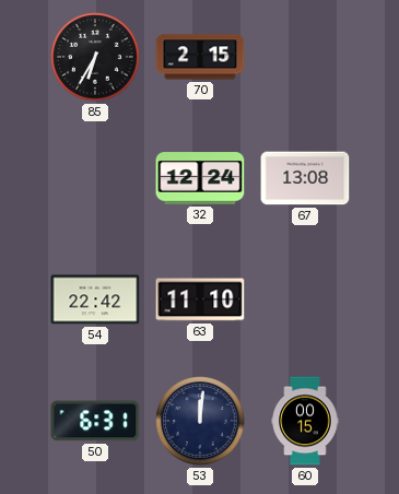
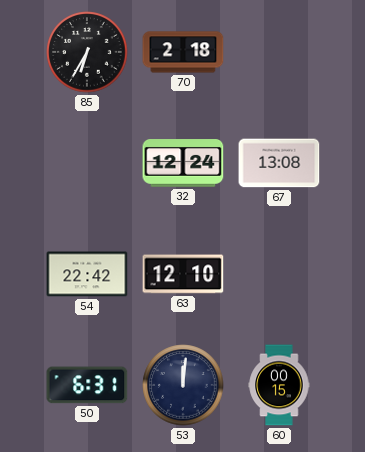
70: 2:15 -> 2:18 (183, 52)
63: 11:10 -> 12:10 (183, 274)
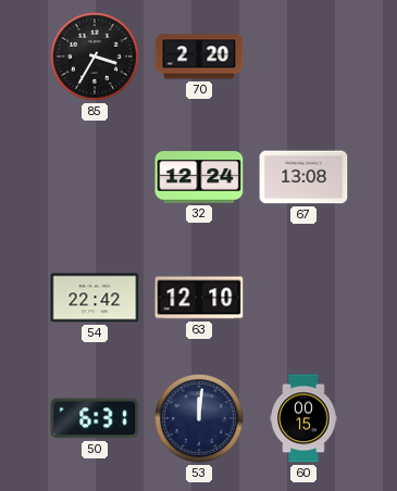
85: 6:35 -> 3:35 (95, 56)
70: 2:18 -> 2:20 (199, 56)
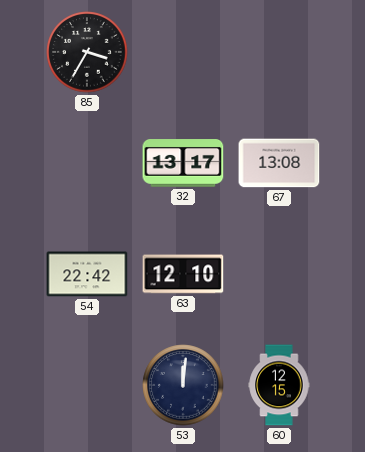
70: 2:20 -> none (199, 56)
32: 12:24 -> 13:17 (183, 163)
50: 6:31 -> none (95, 418)
60: 00:15 -> 12:15 (279, 385)
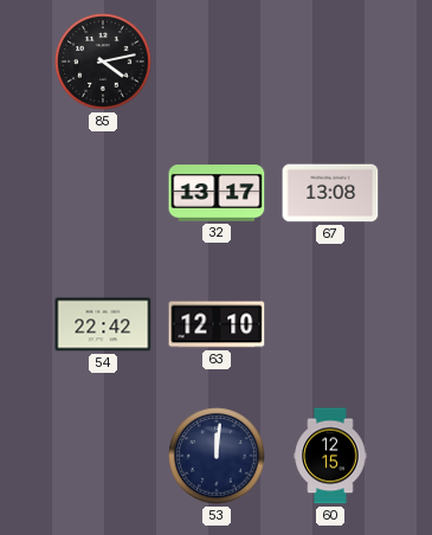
85: 3:35 -> 4:13 (103, 62)
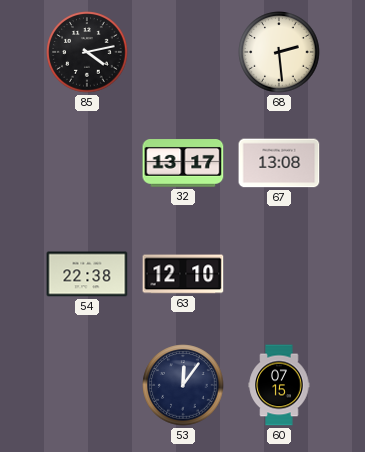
68: none -> 2:29 (279, 52)
54: 22:42 -> 22:38 (87, 274)
53: 12:01 -> 12:06 (183, 385)
60: 12:15 -> 07:15 (279, 385)
